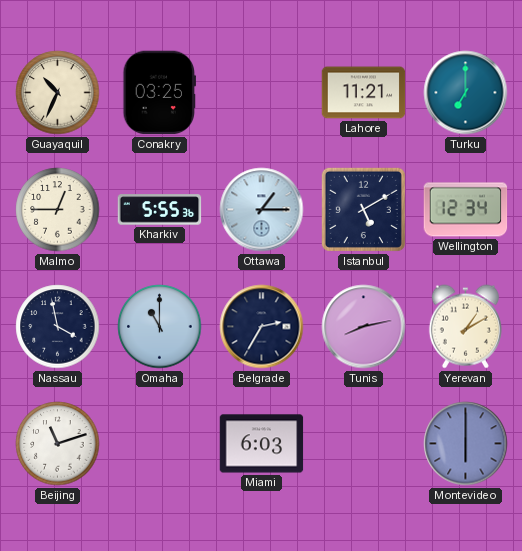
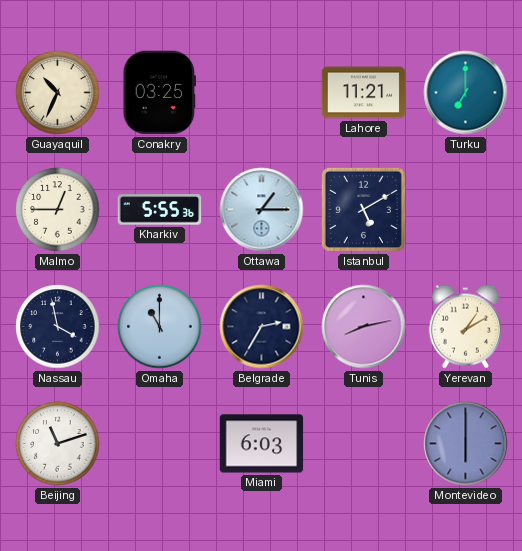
Wellington: 12:34 -> none (466, 210)
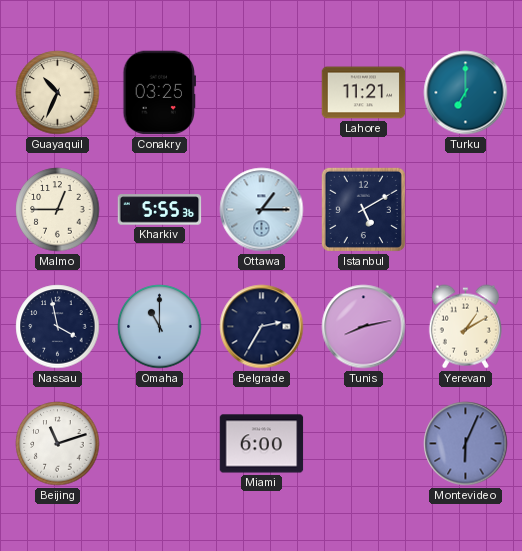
Miami: 6:03 -> 6:00 (262, 444)
Montevideo: 6:00 -> 6:04 (466, 444)
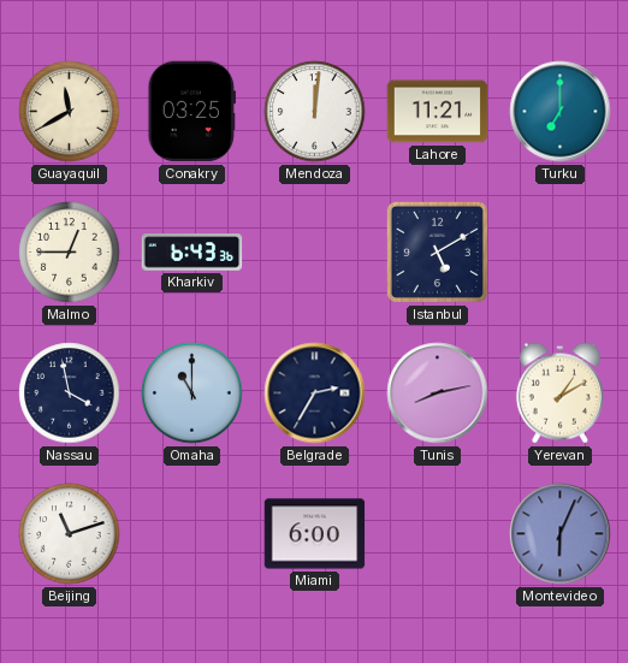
Guayaquil: 10:34 -> 11:40 (70, 112)
Mendoza: none -> 12:01 (315, 112)
Kharkiv: 5:55 -> 6:43 (192, 253)
Ottawa: 1:15 -> none (262, 210)
